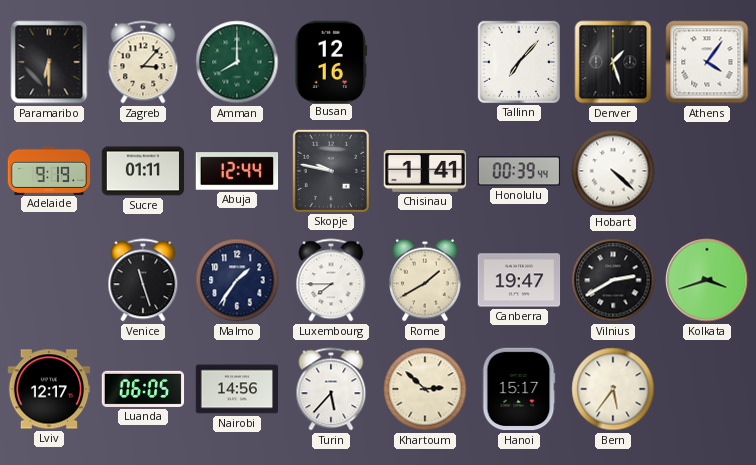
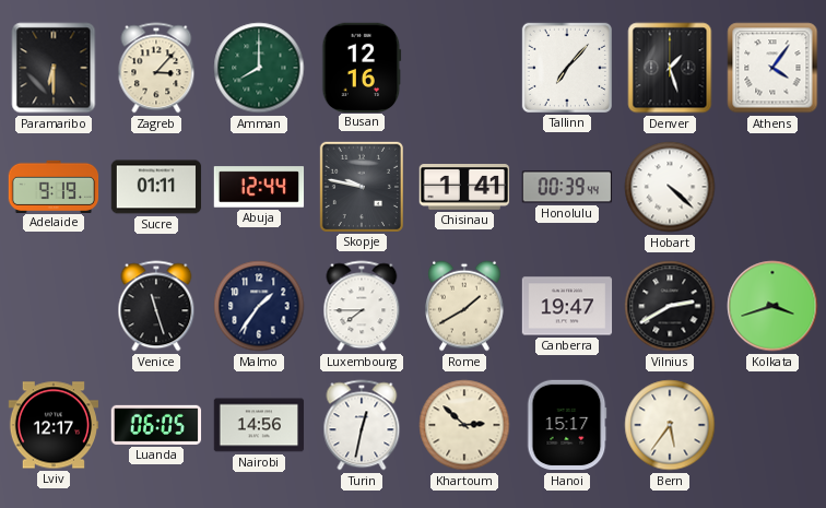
Turin: 5:37 -> 12:32 (362, 425)
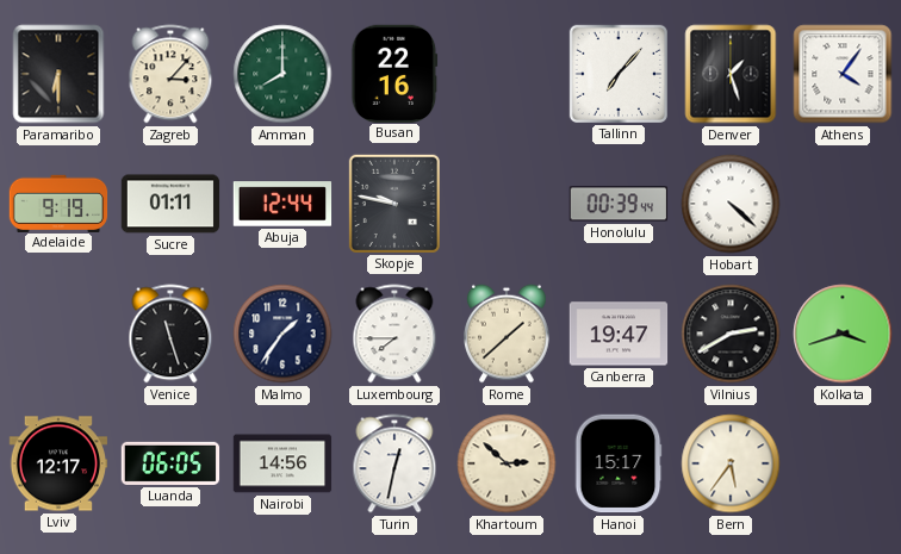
Busan: 12:16 -> 22:16 (394, 73)
Chisinau: 1:41 -> none (464, 188)
Rome: 1:40 -> 1:38 (508, 334)
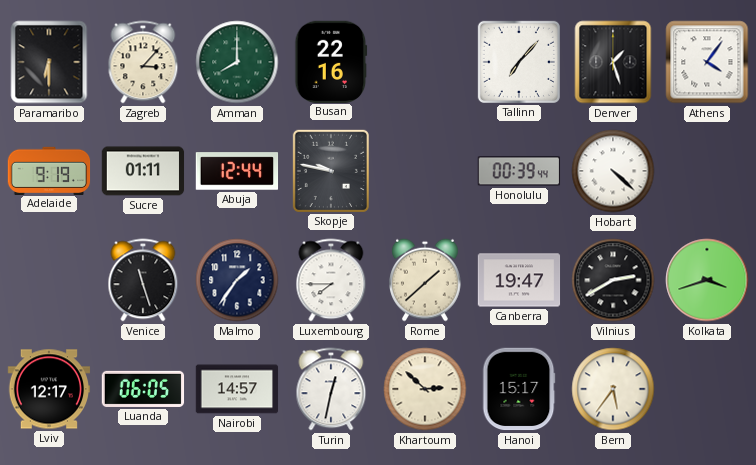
Nairobi: 14:56 -> 14:57 (237, 389)
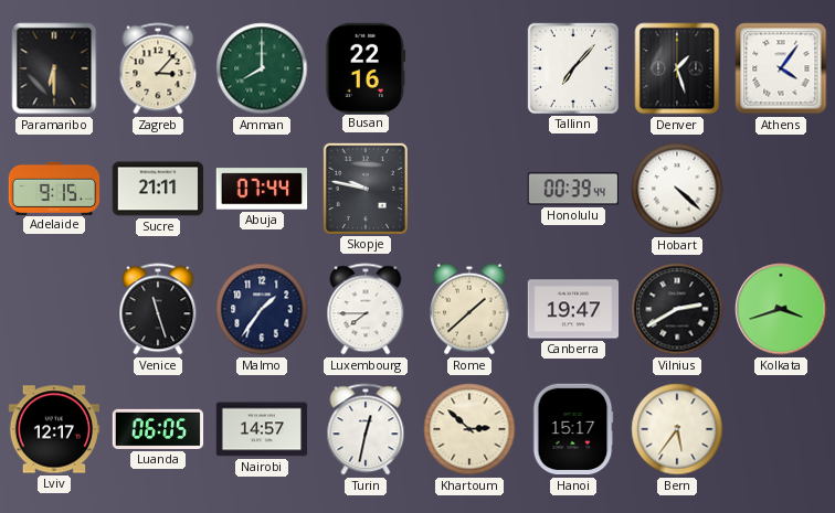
Adelaide: 9:19 -> 9:15 (54, 188)
Sucre: 01:11 -> 21:11 (158, 189)
Abuja: 12:44 -> 07:44 (262, 189)
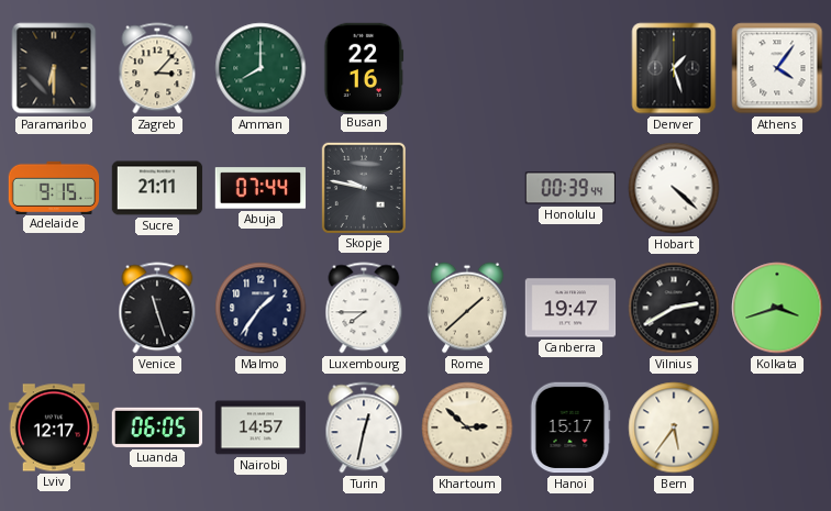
Tallinn: 7:07 -> none (573, 68)
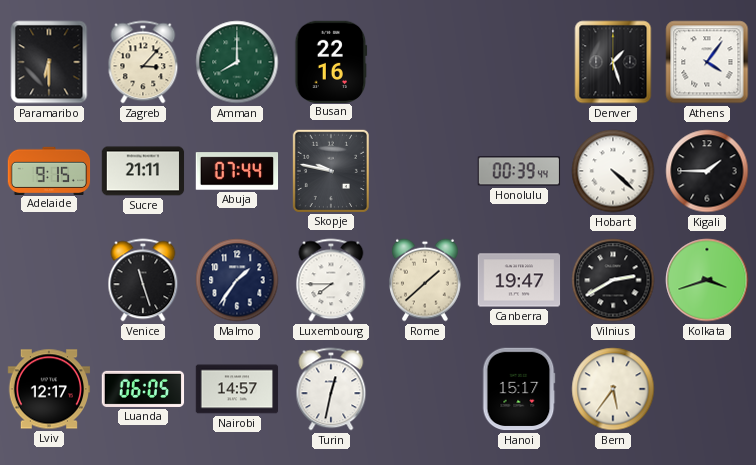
Kigali: none -> 1:45 (707, 171)
Khartoum: 2:52 -> none (467, 427)
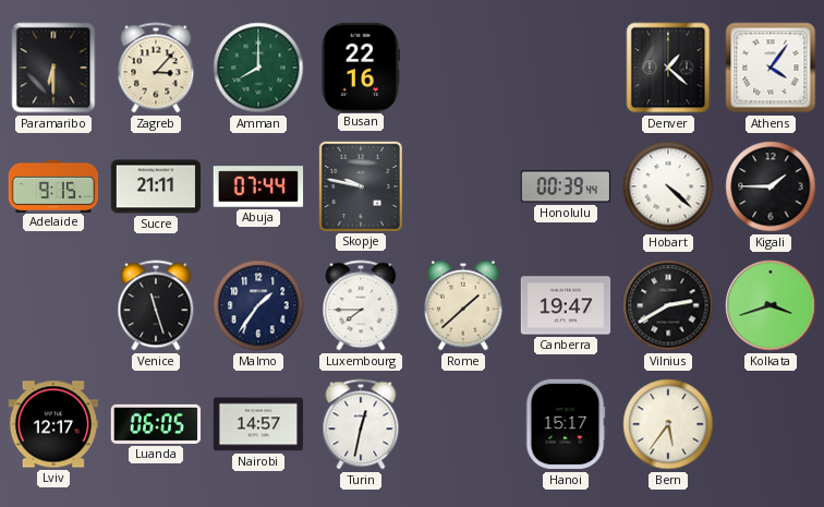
Denver: 1:27 -> 1:22 (668, 68)
